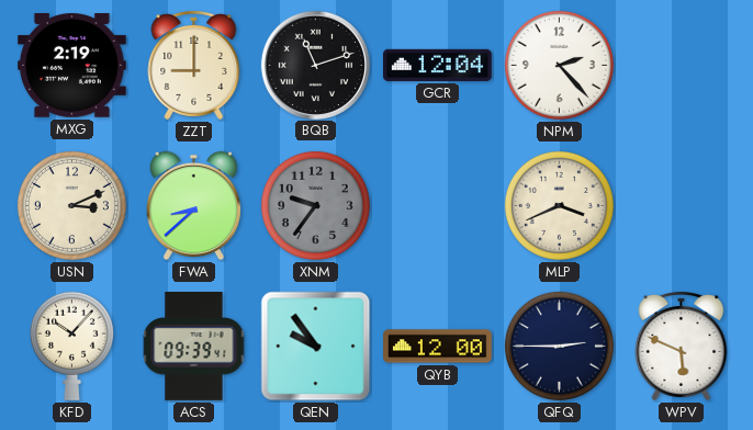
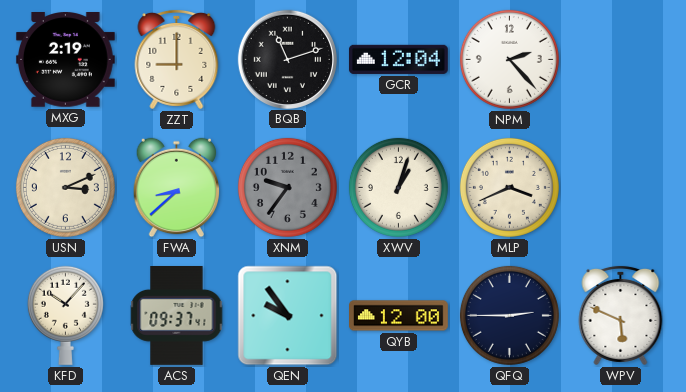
XWV: none -> 1:03 (398, 187)
ACS: 09:39 -> 09:37 (177, 316)
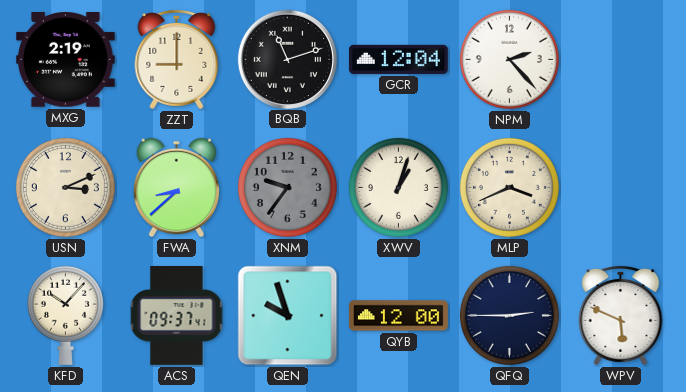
QEN: 9:54 -> 9:57 (288, 316)
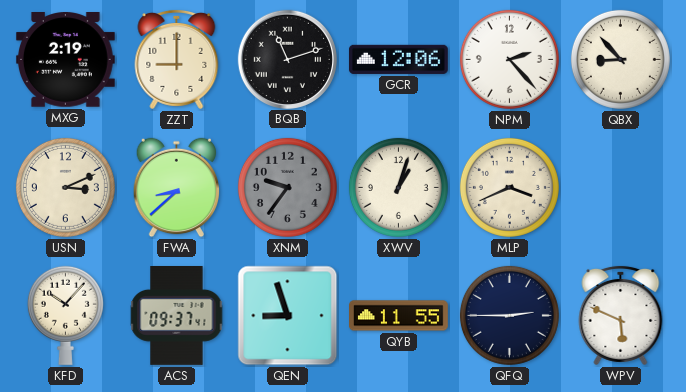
GCR: 12:04 -> 12:06 (398, 59)
QBX: none -> 8:53 (620, 59)
QEN: 9:57 -> 8:57 (288, 316)
QYB: 12:00 -> 11:55 (399, 316)
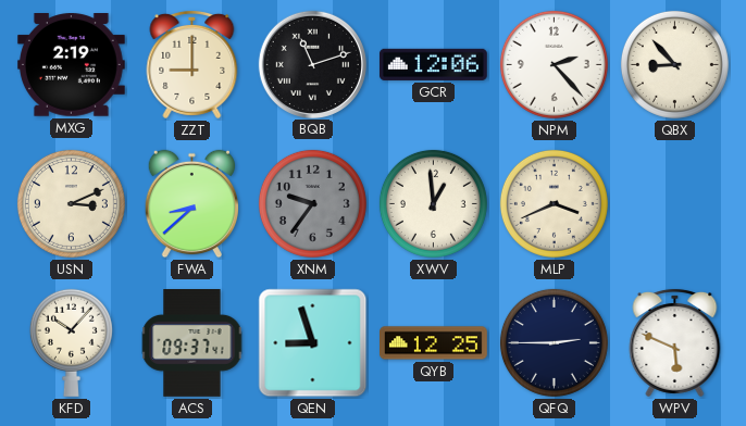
XWV: 1:03 -> 12:59 (433, 203)
QYB: 11:55 -> 12:25 (434, 343)
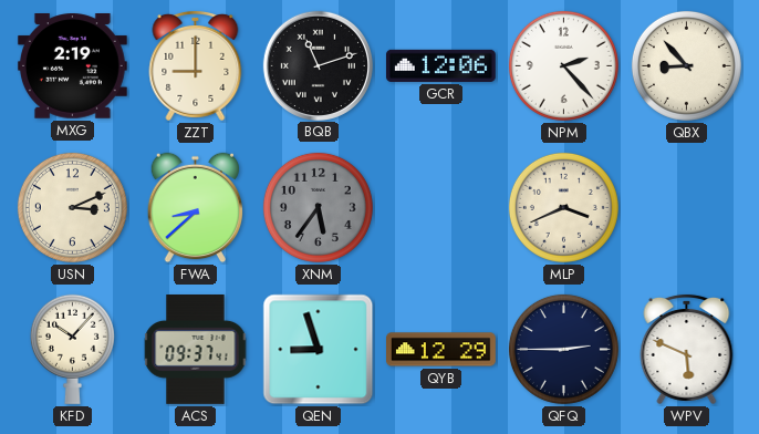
XNM: 9:36 -> 5:36 (318, 207)
XWV: 12:59 -> none (433, 203)
QYB: 12:25 -> 12:29 (441, 350)
